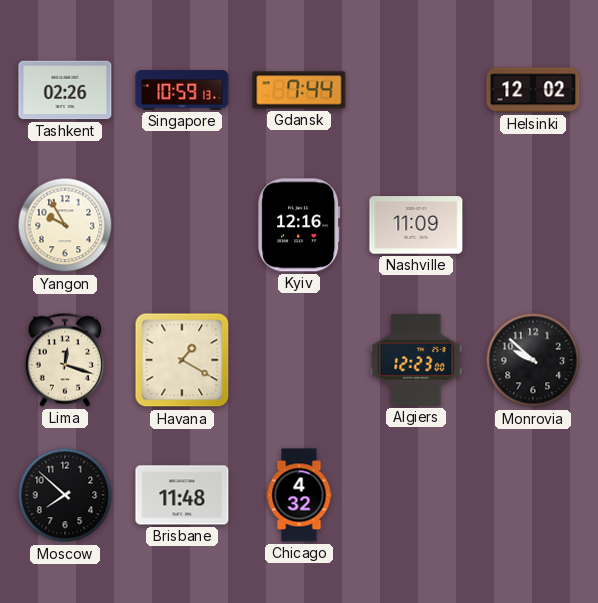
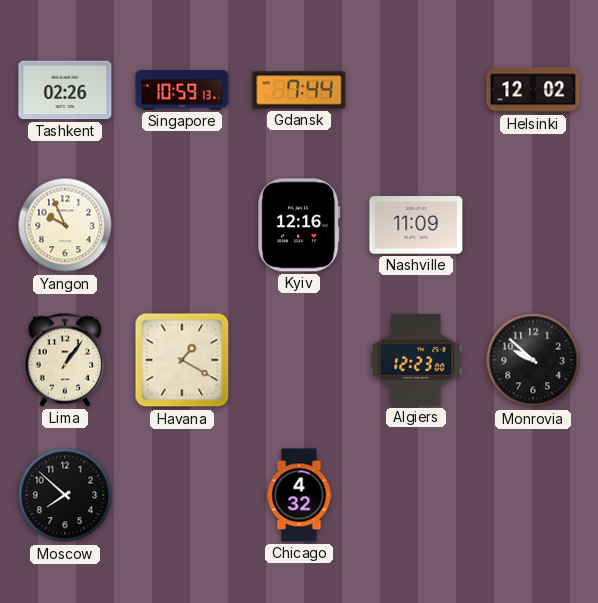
Yangon: 9:55 -> 9:56 (65, 225)
Lima: 12:18 -> 1:06 (65, 360)
Brisbane: 11:48 -> none (182, 495)
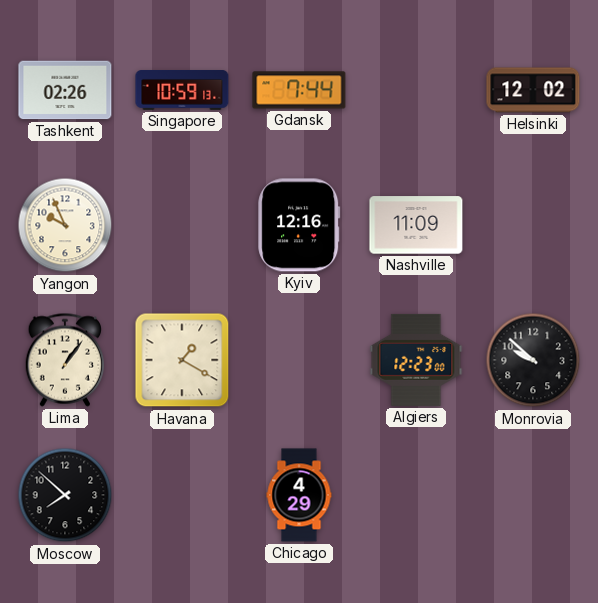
Chicago: 4:32 -> 4:29 (299, 495)
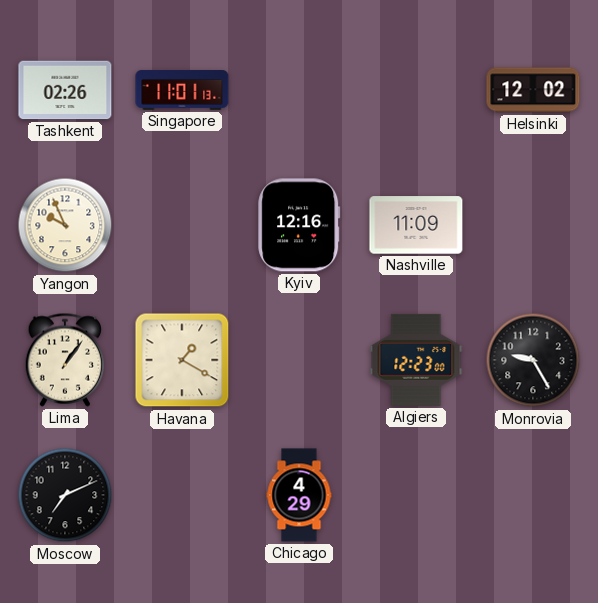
Singapore: 10:59 -> 11:01 (182, 91)
Gdansk: 7:44 -> none (299, 90)
Monrovia: 9:52 -> 9:25 (533, 360)
Moscow: 7:52 -> 7:11 (65, 495)
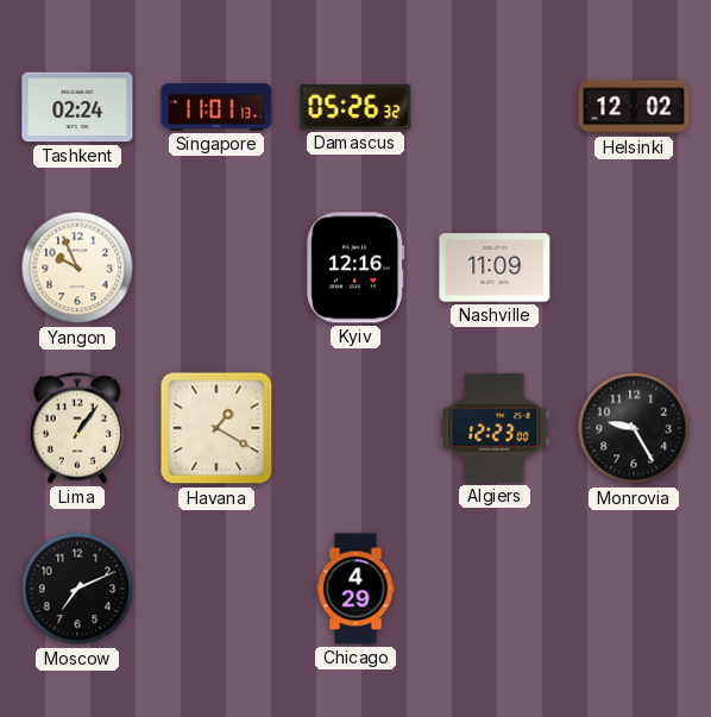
Tashkent: 02:26 -> 02:24 (77, 107)
Damascus: none -> 05:26 (355, 107)
